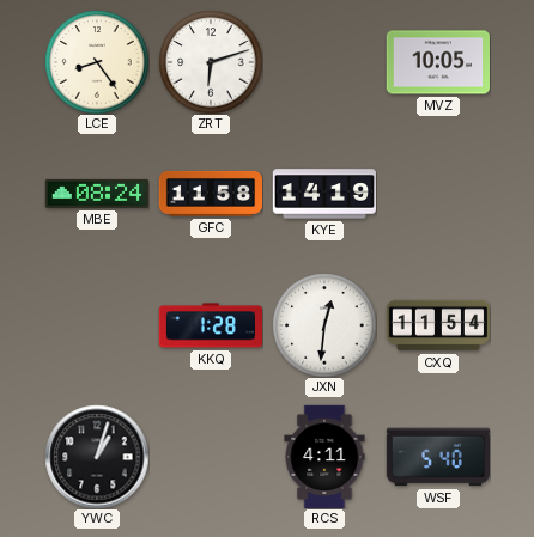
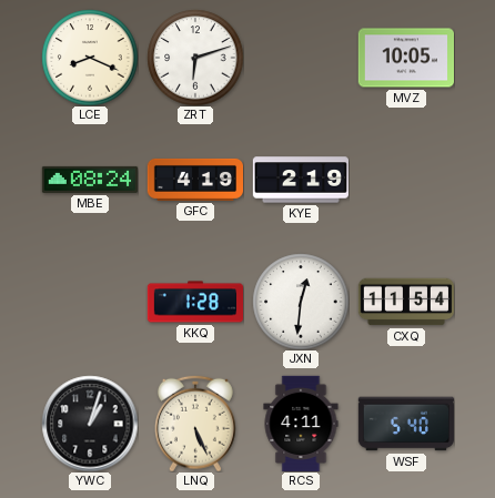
LCE: 8:24 -> 8:19 (90, 58)
GFC: 11:58 -> 4:19 (194, 180)
KYE: 14:19 -> 2:19 (300, 180)
LNQ: none -> 5:26 (195, 424)
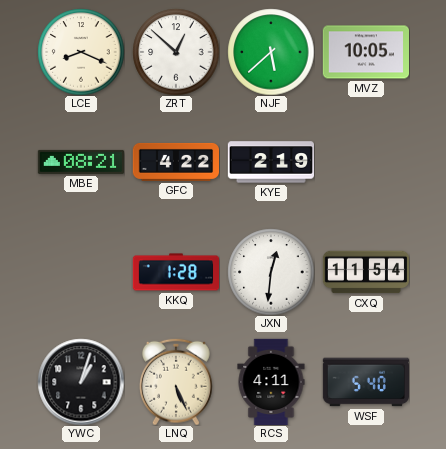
ZRT: 6:12 -> 12:52 (176, 52)
NJF: none -> 5:38 (271, 52)
MBE: 08:24 -> 08:21 (80, 162)
GFC: 4:19 -> 4:22 (175, 162)
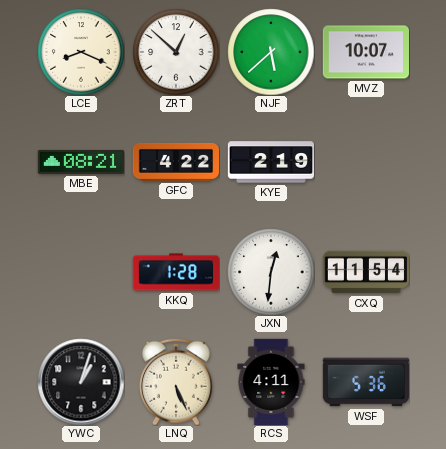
MVZ: 10:05 -> 10:07 (365, 52)
WSF: 5:40 -> 5:36 (365, 382)
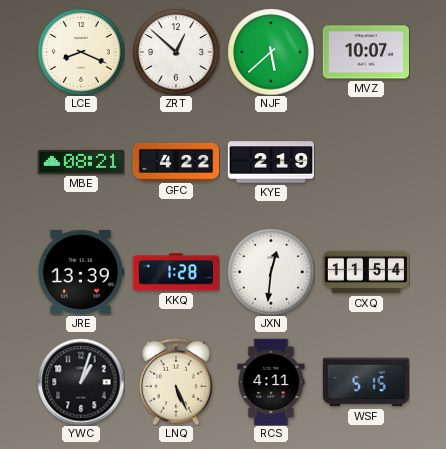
JRE: none -> 13:39 (80, 272)
WSF: 5:36 -> 5:15 (365, 382)
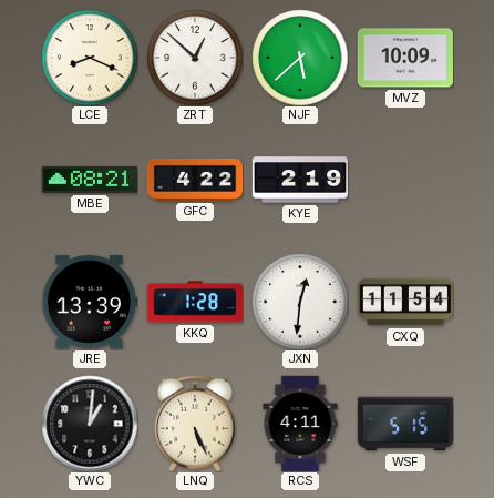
MVZ: 10:07 -> 10:09 (404, 58)
YWC: 1:03 -> 1:01 (90, 424)
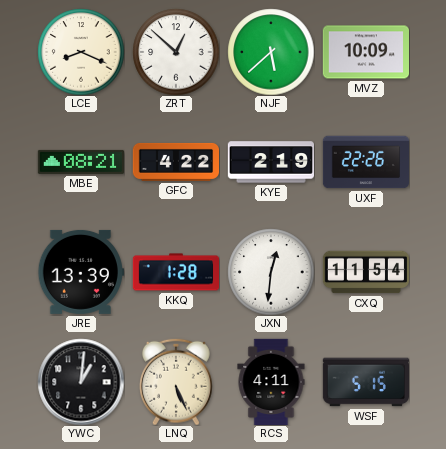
UXF: none -> 22:26 (366, 162)
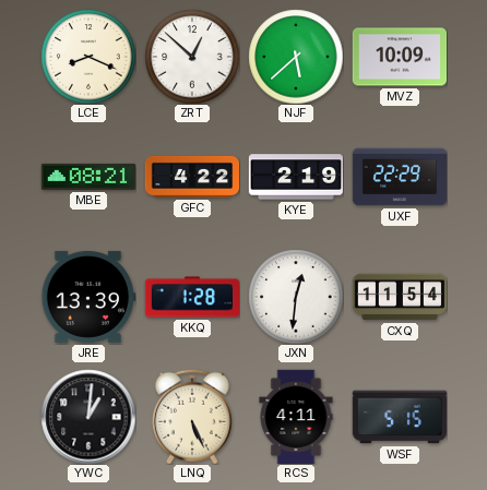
UXF: 22:26 -> 22:29 (400, 177)
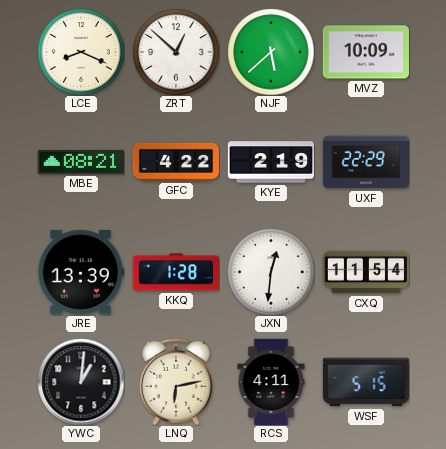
LNQ: 5:26 -> 6:13 (176, 382)
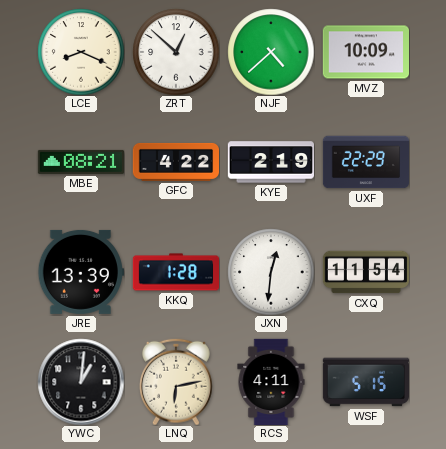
NJF: 5:38 -> 4:38 (271, 52)
